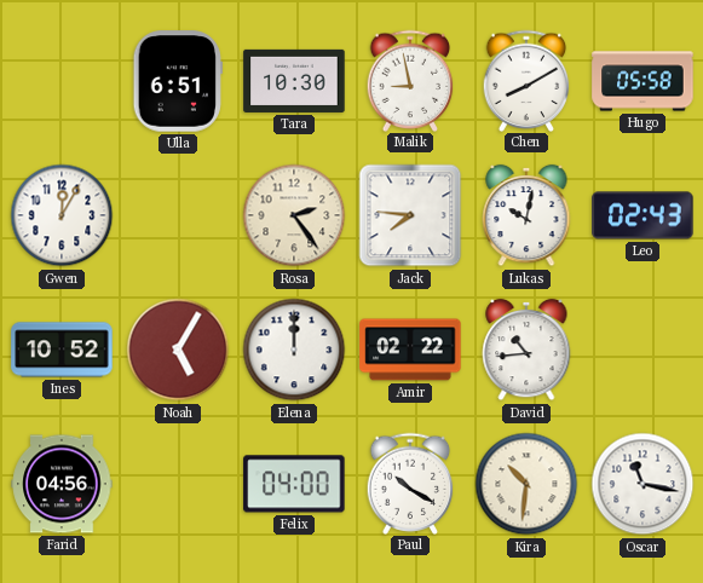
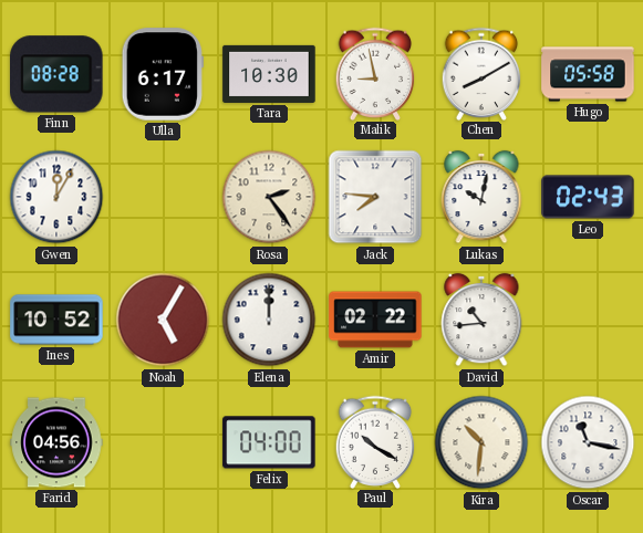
Finn: none -> 08:28 (56, 74)
Ulla: 6:51 -> 6:17 (163, 74)
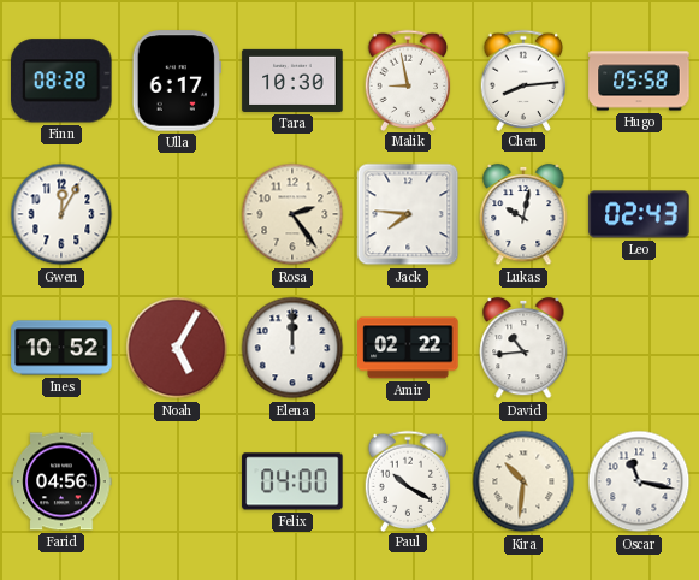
Chen: 8:10 -> 8:14 (523, 79)
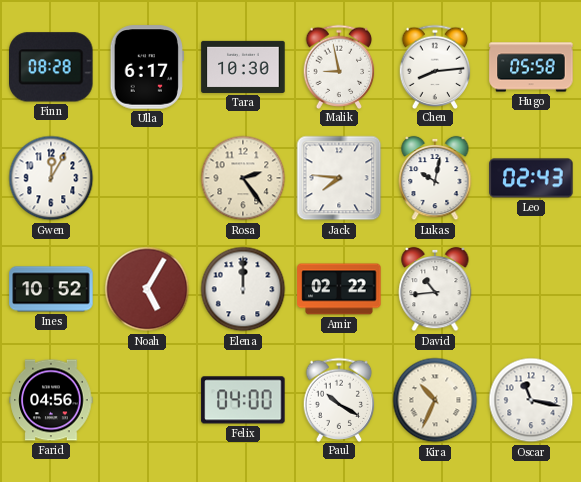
Kira: 10:31 -> 10:34 (435, 400)
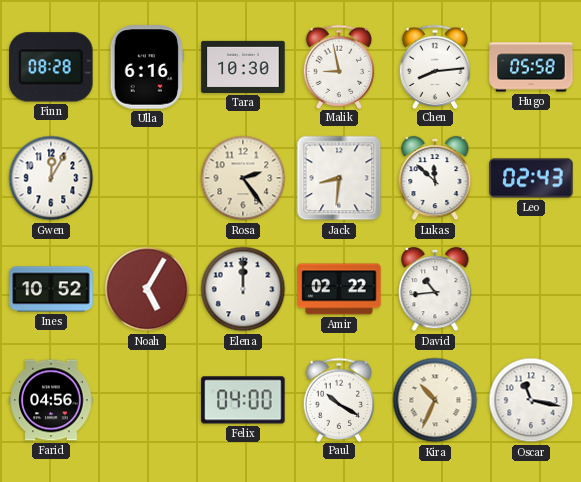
Ulla: 6:17 -> 6:16 (147, 67)
Jack: 7:46 -> 8:31 (339, 178)
Lukas: 10:02 -> 11:52 (435, 178)
